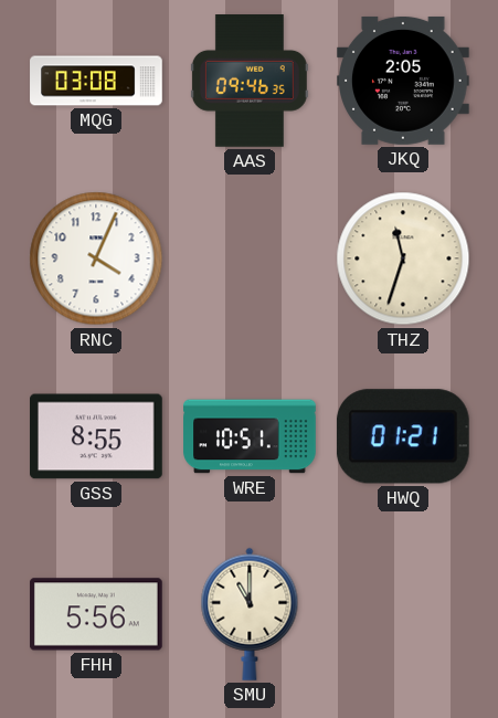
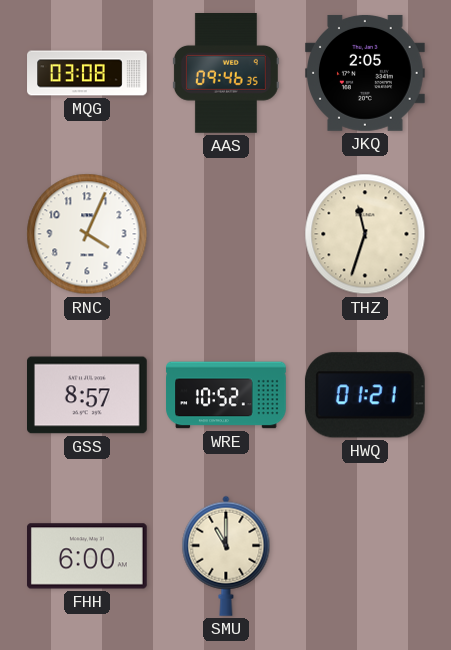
GSS: 8:55 -> 8:57 (88, 395)
WRE: 10:51 -> 10:52 (226, 395)
FHH: 5:56 -> 6:00 (88, 556)
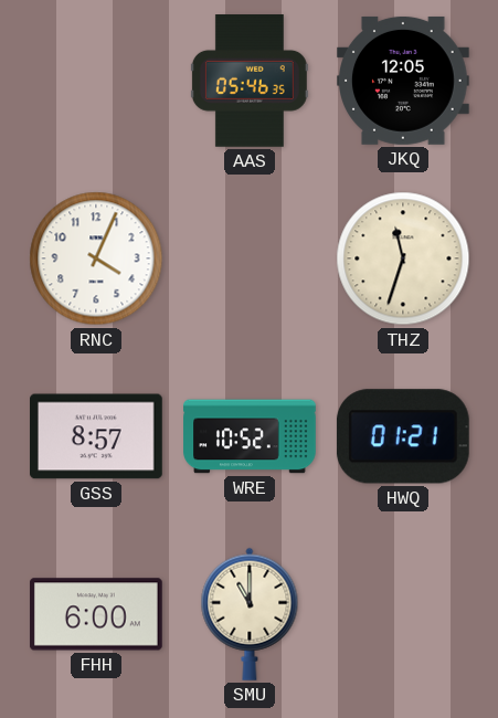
MQG: 03:08 -> none (87, 73)
AAS: 09:46 -> 05:46 (250, 82)
JKQ: 2:05 -> 12:05 (404, 81)
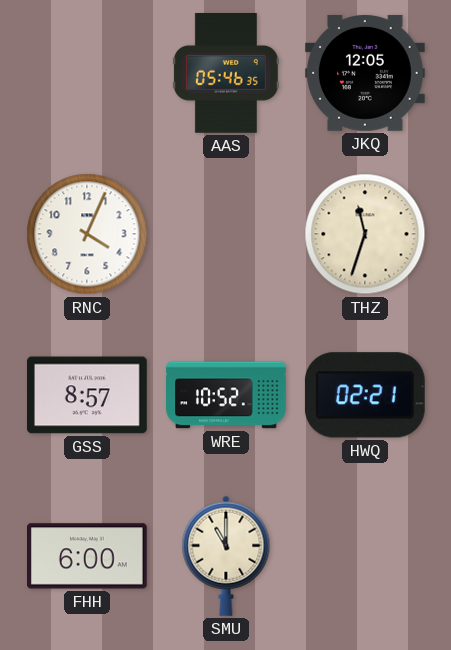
HWQ: 01:21 -> 02:21 (365, 395)
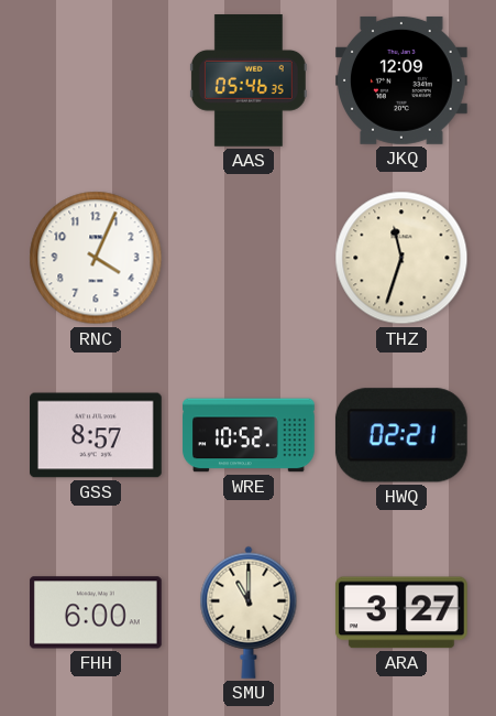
JKQ: 12:05 -> 12:09 (403, 80)
ARA: none -> 3:27 (401, 612)
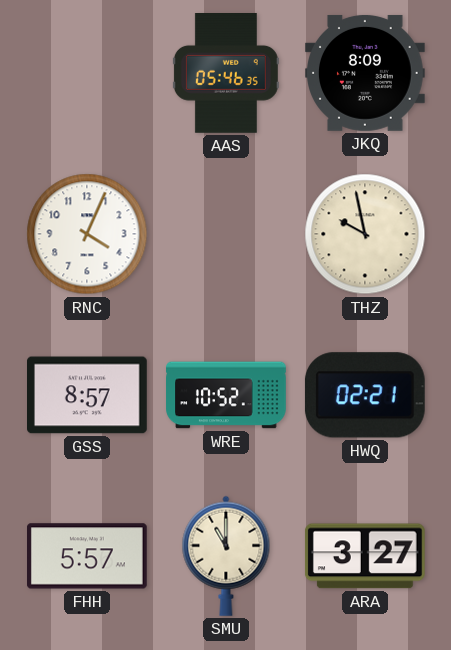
JKQ: 12:09 -> 8:09 (366, 73)
THZ: 11:33 -> 9:58 (365, 234)
FHH: 6:00 -> 5:57 (88, 556)
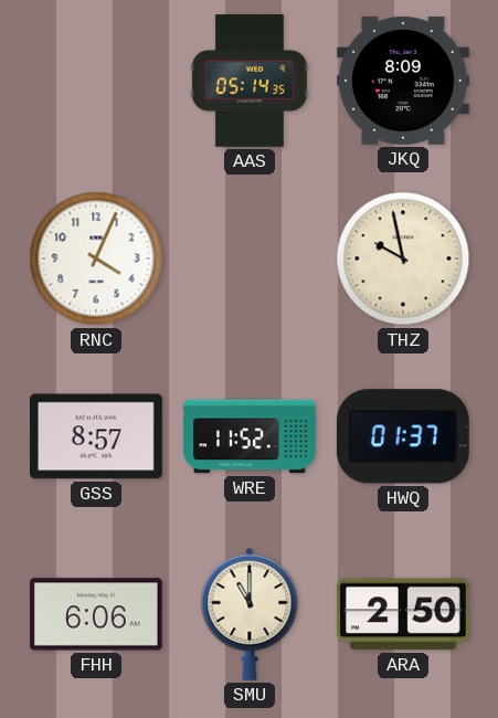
AAS: 05:46 -> 05:14 (250, 82)
WRE: 10:52 -> 11:52 (250, 436)
HWQ: 02:21 -> 01:37 (403, 436)
FHH: 5:57 -> 6:06 (97, 614)
ARA: 3:27 -> 2:50 (403, 614)
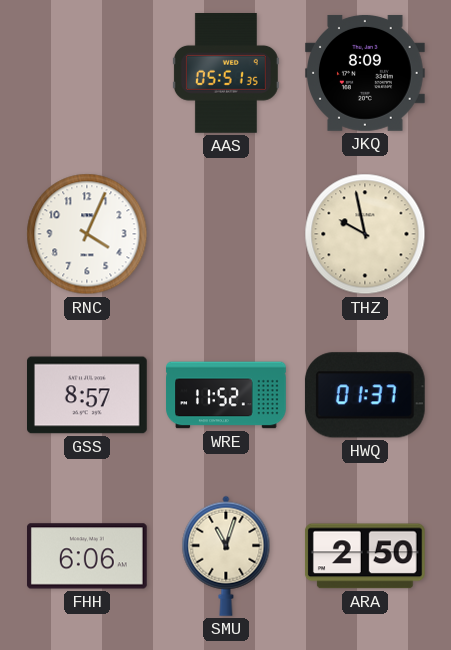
AAS: 05:14 -> 05:51 (226, 74)
SMU: 11:00 -> 11:03 (226, 556)
